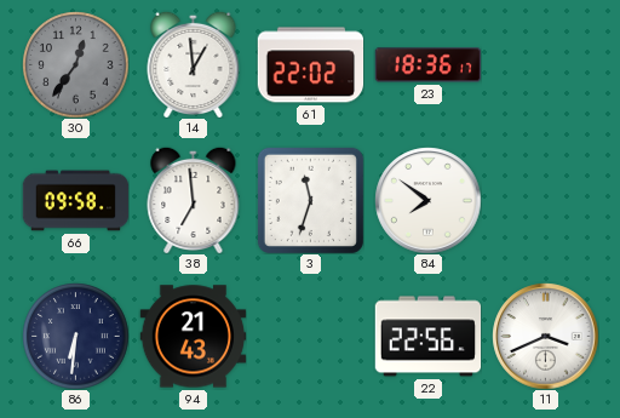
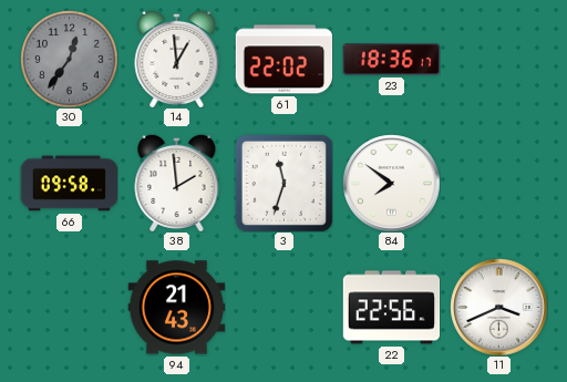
38: 6:59 -> 1:59 (177, 183)
86: 6:31 -> none (75, 336)
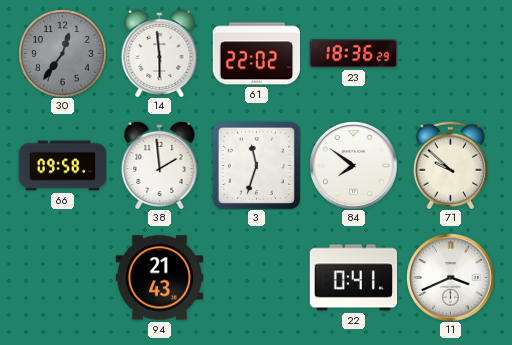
14: 12:59 -> 5:59 (160, 53)
23: 18:36:17 -> 18:36:29 (353, 54)
71: none -> 9:52 (450, 165)
22: 22:56 -> 0:41 (353, 278)
